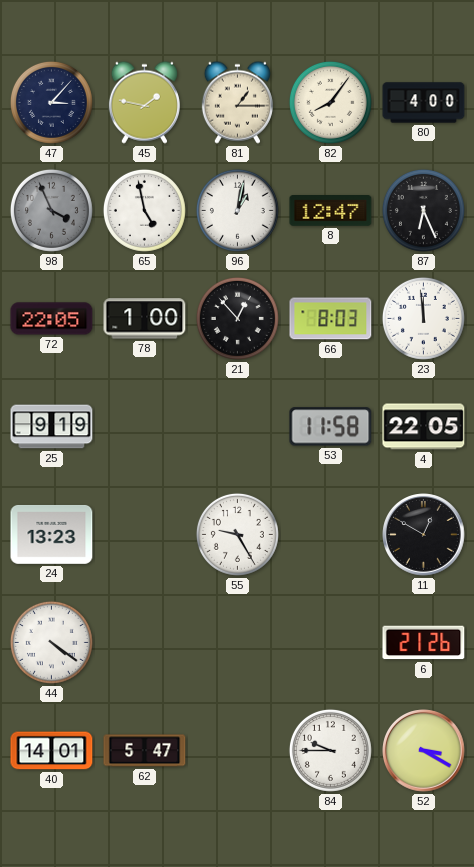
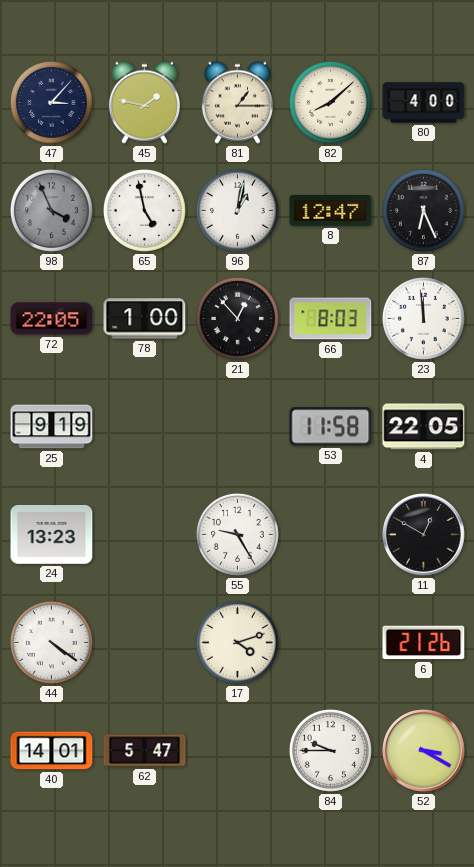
82: 8:06 -> 8:08 (330, 102)
17: none -> 4:12 (237, 642)
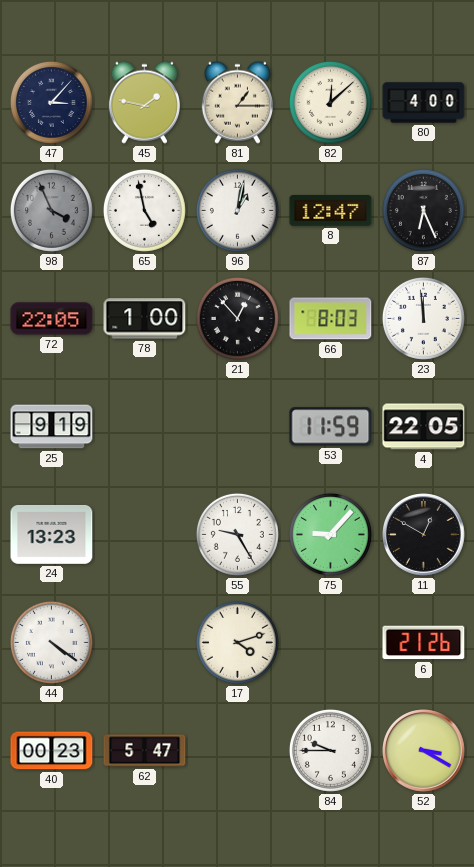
82: 8:08 -> 12:08 (330, 102)
53: 11:58 -> 11:59 (331, 427)
75: none -> 9:07 (330, 534)
40: 14:01 -> 00:23 (52, 751)
